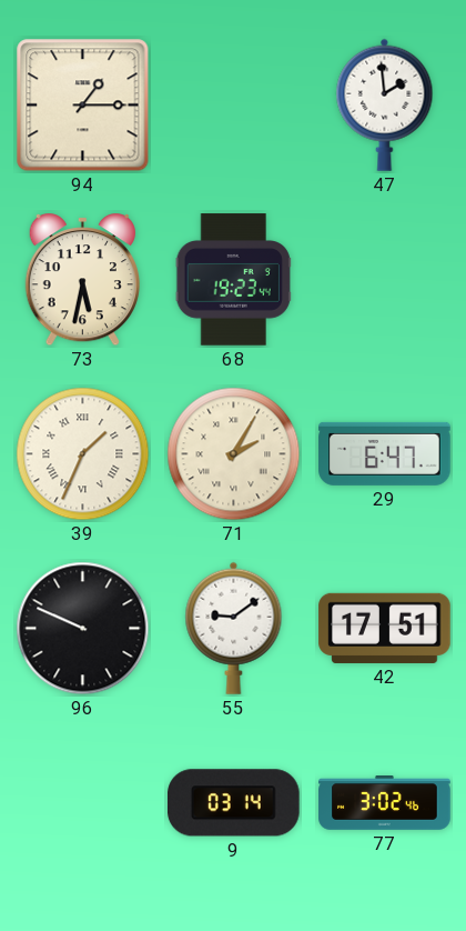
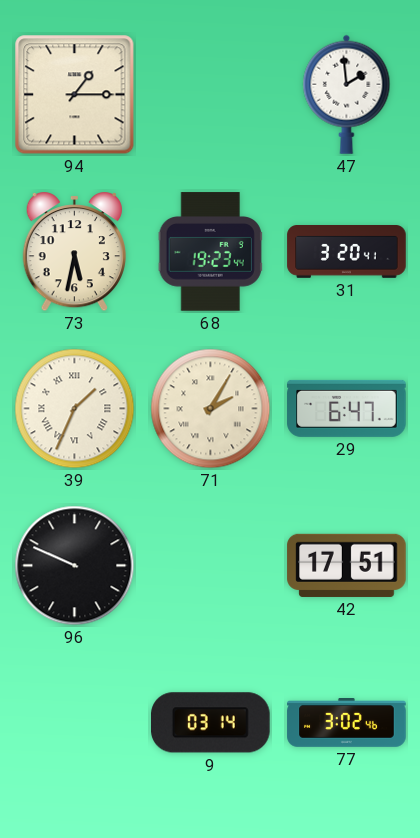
31: none -> 3:20 (347, 252)
55: 9:09 -> none (234, 628)
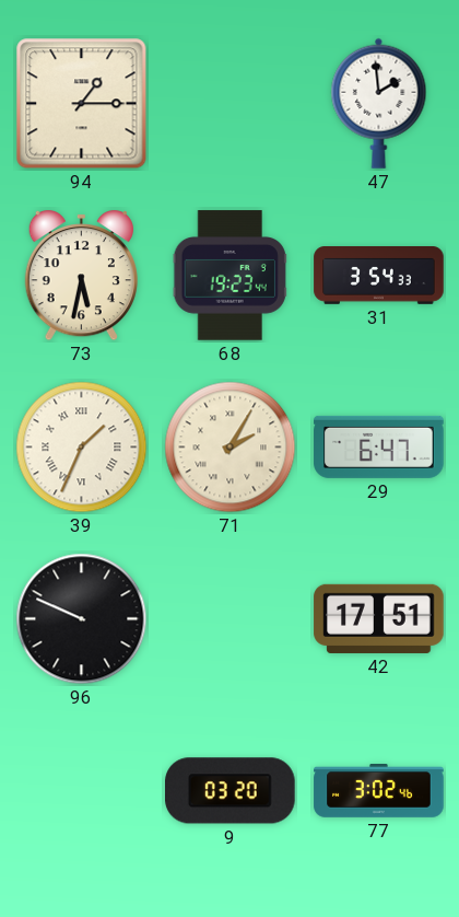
31: 3:20 -> 3:54 (379, 276)
9: 03:14 -> 03:20 (231, 791)
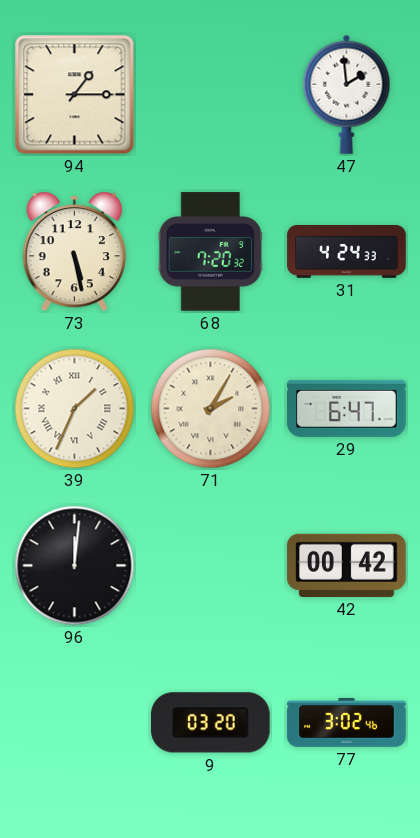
73: 5:32 -> 5:28 (74, 253)
68: 19:23 -> 7:20 (210, 252)
31: 3:54 -> 4:24 (347, 252)
96: 9:49 -> 12:01 (75, 566)
42: 17:51 -> 00:42 (347, 565)
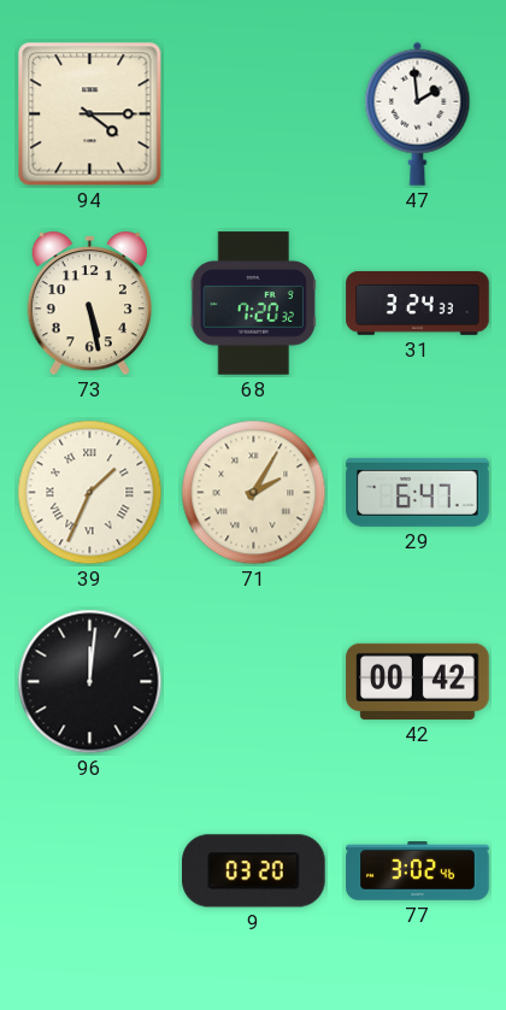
94: 1:15 -> 4:15 (90, 114)
31: 4:24 -> 3:24 (418, 304)
